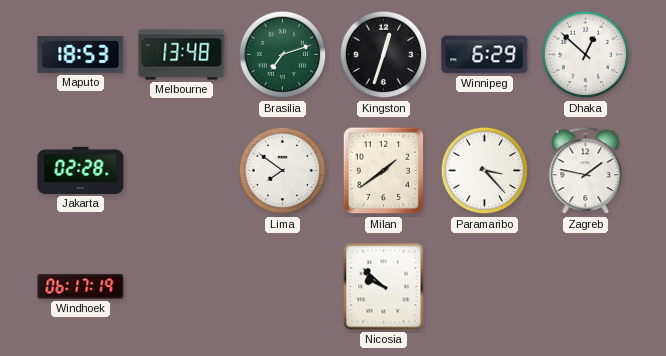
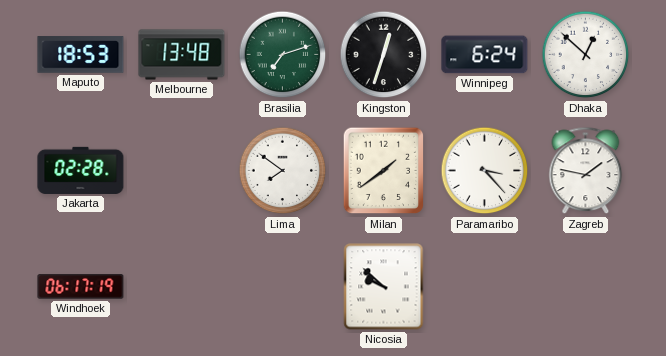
Winnipeg: 6:29 -> 6:24 (485, 55)
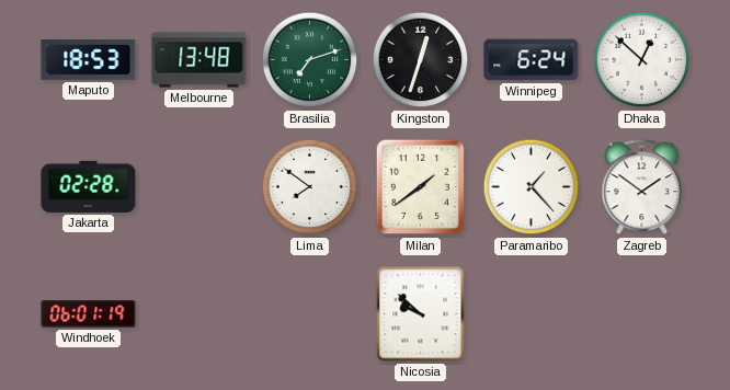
Paramaribo: 3:23 -> 1:23 (532, 187)
Zagreb: 1:47 -> 1:51 (642, 187)
Windhoek: 06:17 -> 06:01 (89, 314)
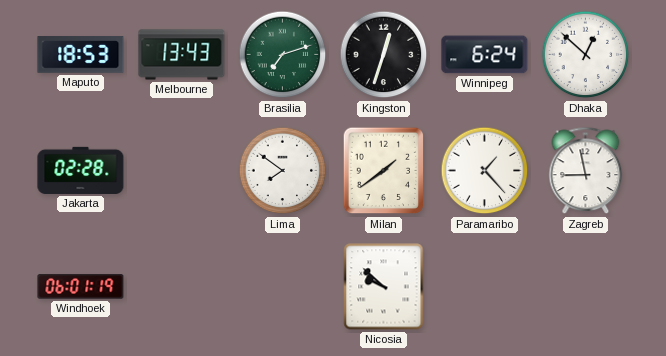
Melbourne: 13:48 -> 13:43 (182, 55)
Zagreb: 1:51 -> 8:58 (586, 171)
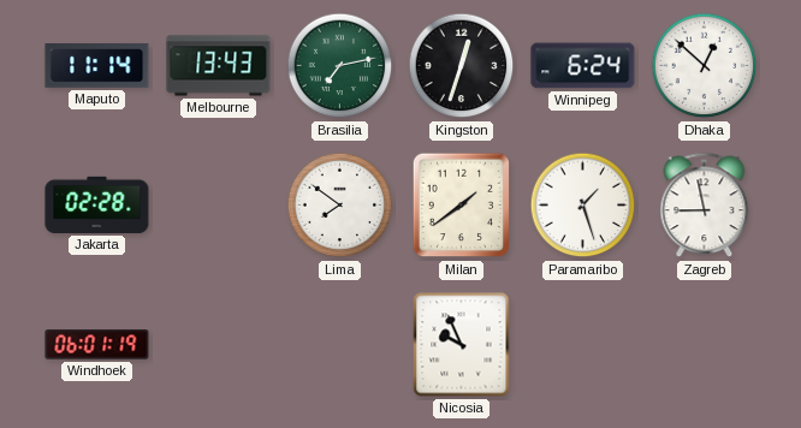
Maputo: 18:53 -> 11:14 (97, 66)
Brasilia: 7:12 -> 7:13 (340, 66)
Paramaribo: 1:23 -> 1:27 (583, 206)
Nicosia: 9:52 -> 9:56 (462, 345)
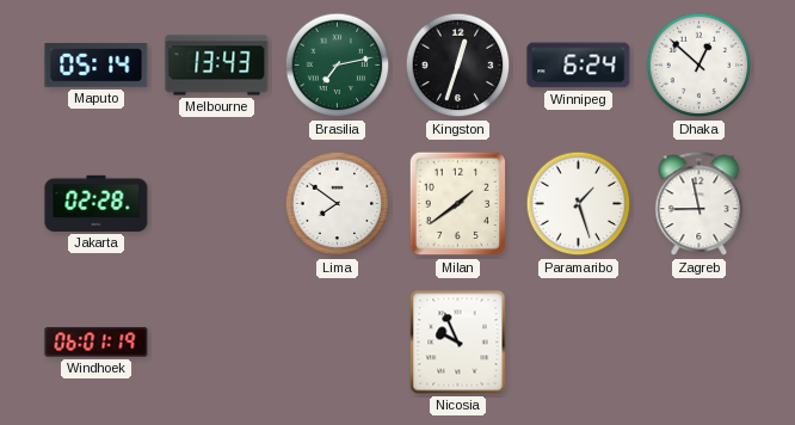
Maputo: 11:14 -> 05:14 (97, 66)
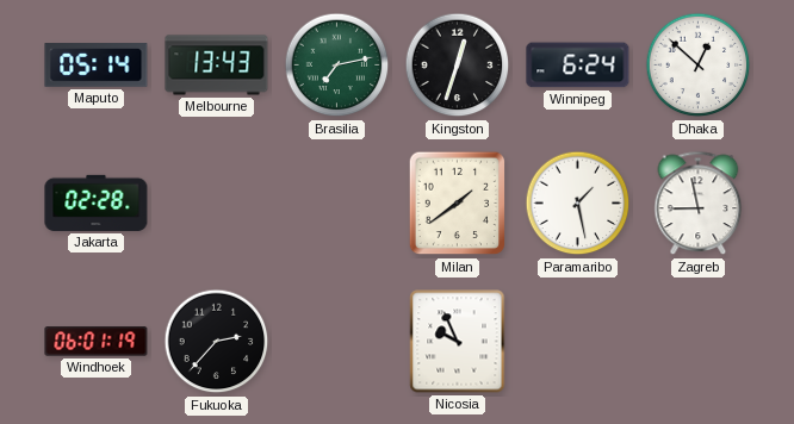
Lima: 7:51 -> none (338, 204)
Paramaribo: 1:27 -> 1:28 (578, 204)
Fukuoka: none -> 2:37 (217, 342)
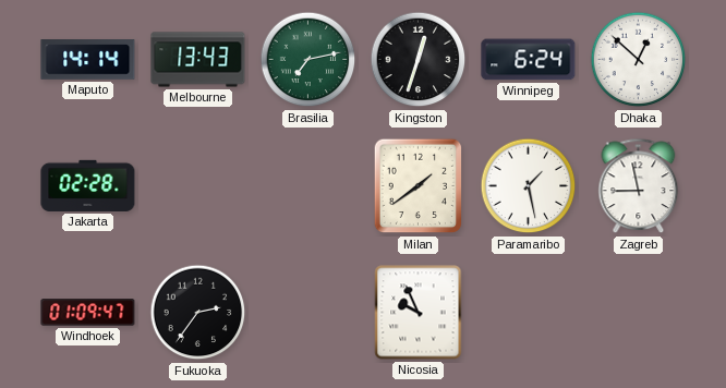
Maputo: 05:14 -> 14:14 (88, 60)
Windhoek: 06:01 -> 01:09 (88, 313)
Fukuoka: 2:37 -> 2:36 (198, 313)
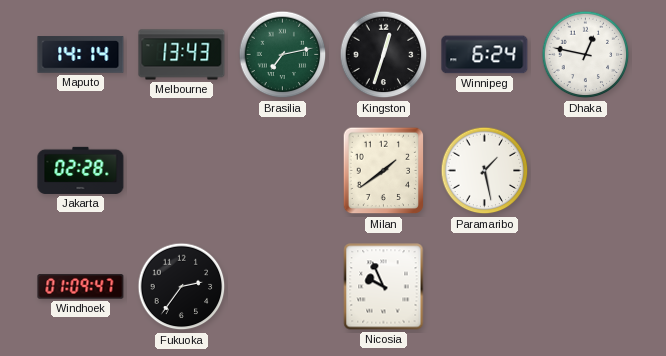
Dhaka: 12:52 -> 12:47 (586, 55)
Zagreb: 8:58 -> none (639, 186)
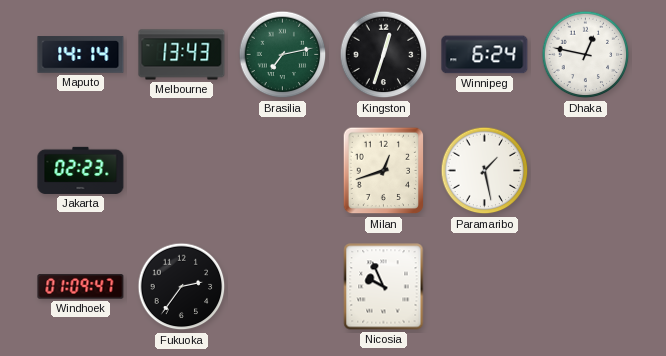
Jakarta: 02:28 -> 02:23 (81, 170)
Milan: 1:39 -> 12:42 (384, 171)
